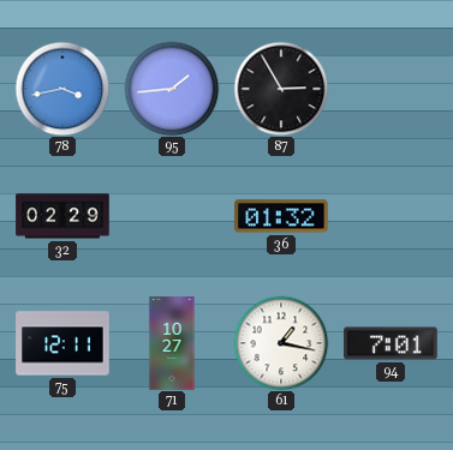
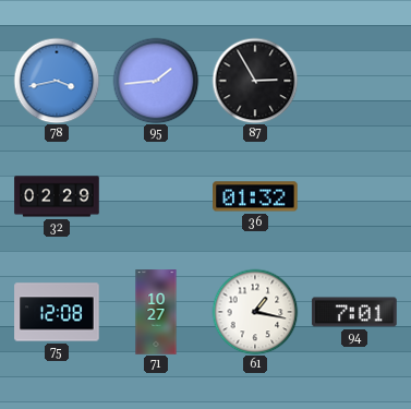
75: 12:11 -> 12:08 (57, 312)
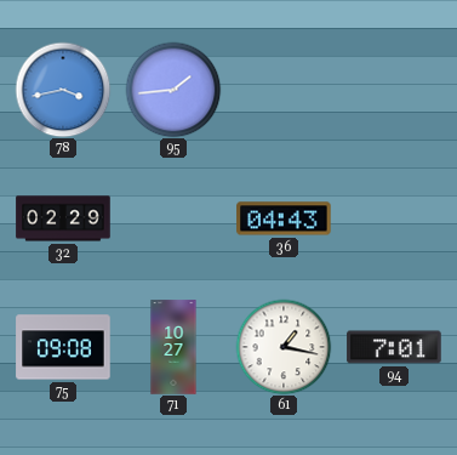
87: 2:55 -> none (255, 81)
36: 01:32 -> 04:43 (284, 218)
75: 12:08 -> 09:08 (63, 347)
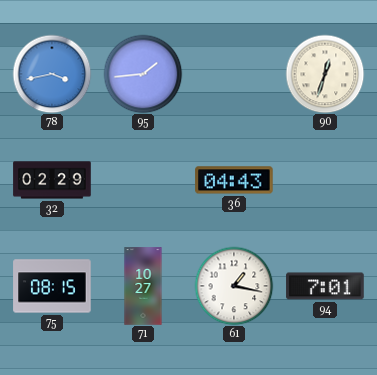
90: none -> 12:33 (325, 74)
75: 09:08 -> 08:15 (52, 286)
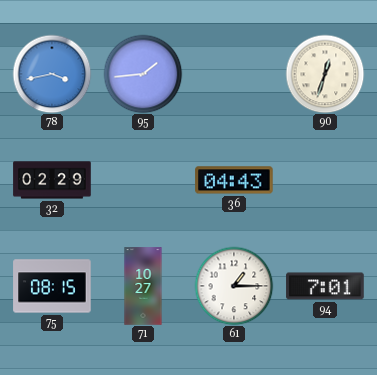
61: 1:17 -> 1:15 (234, 286)
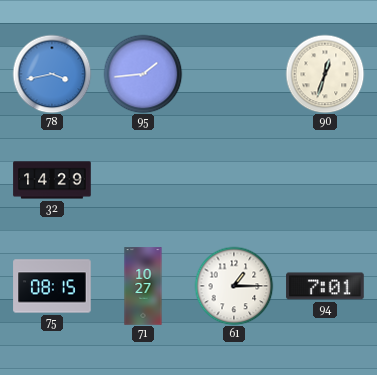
32: 02:29 -> 14:29 (52, 180)
36: 04:43 -> none (234, 180)
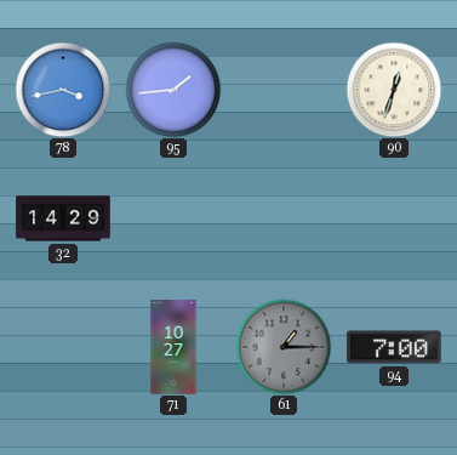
75: 08:15 -> none (52, 286)
61 dial: white -> grey (284, 347)
94: 7:01 -> 7:00 (394, 347)
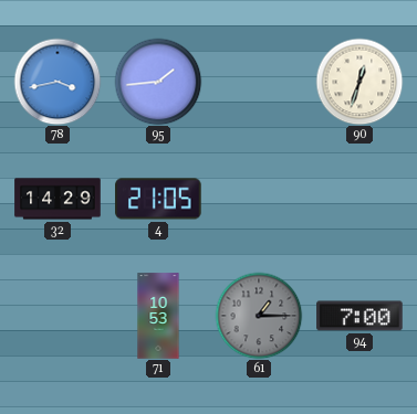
4: none -> 21:05 (158, 199)
71: 10:27 -> 10:53 (158, 316)
